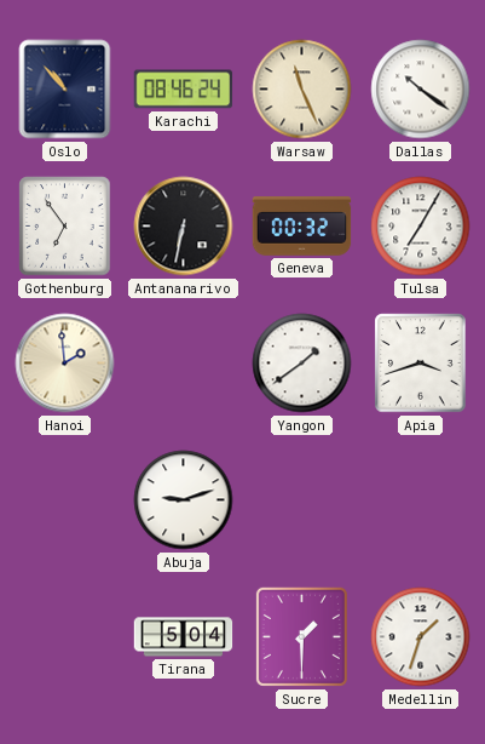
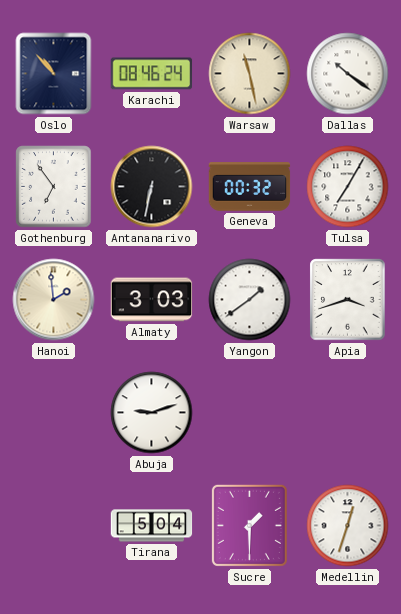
Warsaw: 11:26 -> 11:28 (250, 74)
Almaty: none -> 3:03 (152, 300)
Medellin: 1:33 -> 12:33 (348, 526)
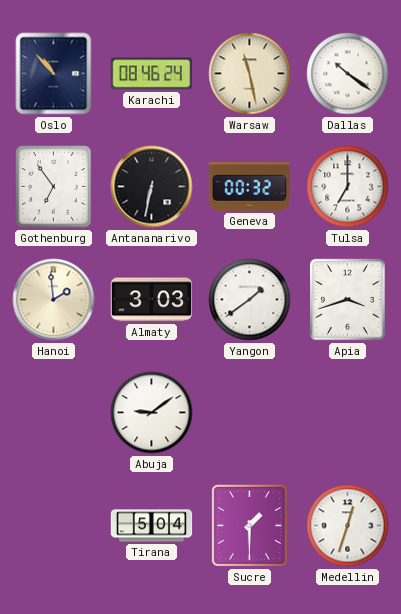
Tulsa: 7:05 -> 7:00 (348, 187)
Abuja: 9:12 -> 9:09 (152, 413)
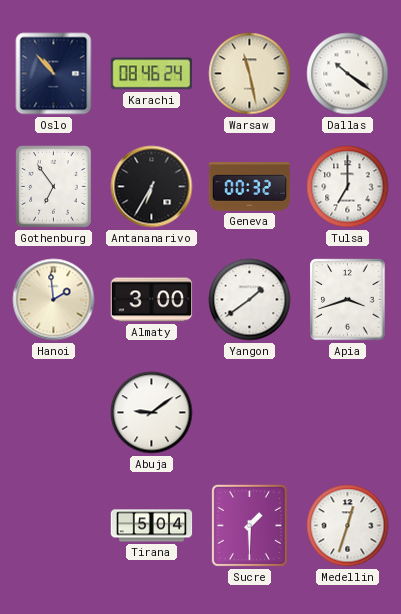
Antananarivo: 6:32 -> 6:35 (152, 187)
Almaty: 3:03 -> 3:00 (152, 300)
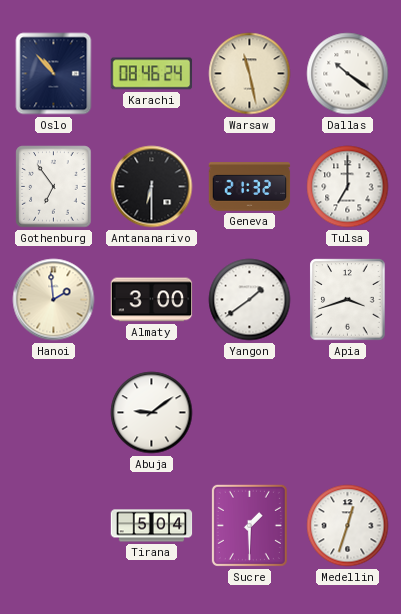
Antananarivo: 6:35 -> 6:30 (152, 187)
Geneva: 00:32 -> 21:32 (250, 187)
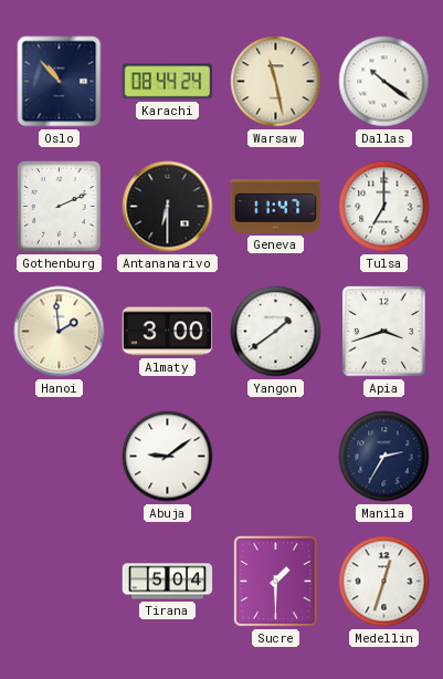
Karachi: 08:46 -> 08:44 (168, 82)
Gothenburg: 6:54 -> 2:11 (60, 207)
Geneva: 21:32 -> 11:47 (276, 207)
Manila: none -> 2:35 (384, 457)
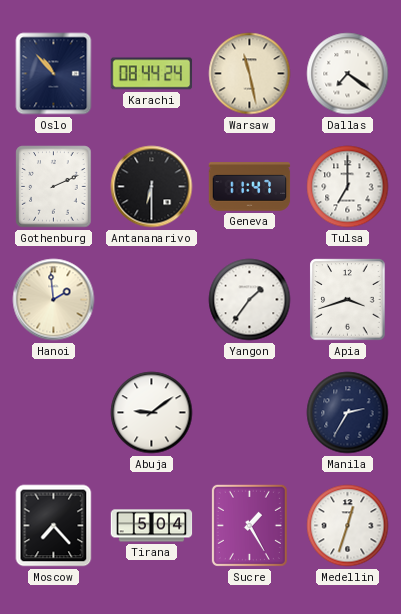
Dallas: 10:21 -> 7:21 (348, 74)
Almaty: 3:00 -> none (168, 332)
Yangon: 1:39 -> 1:36 (250, 300)
Moscow: none -> 7:23 (54, 526)
Sucre: 1:30 -> 1:25 (249, 525)
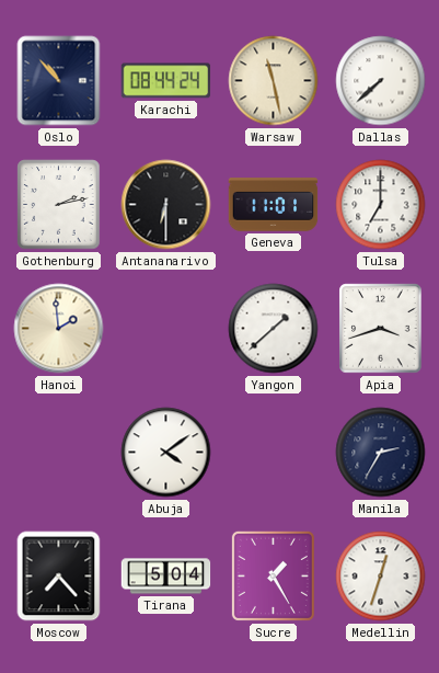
Dallas: 7:21 -> 7:38 (381, 81)
Gothenburg: 2:11 -> 2:13 (59, 205)
Geneva: 11:47 -> 11:01 (274, 205)
Yangon: 1:36 -> 1:38 (274, 329)
Abuja: 9:09 -> 4:09 (166, 453)
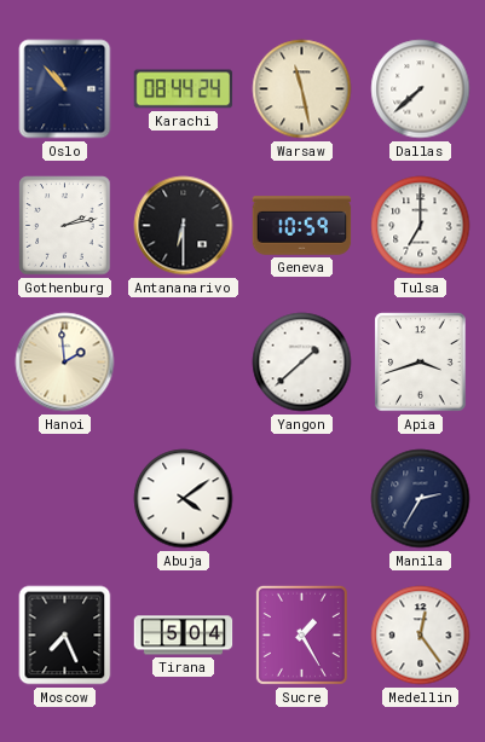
Geneva: 11:01 -> 10:59 (302, 226)
Moscow: 7:23 -> 7:26 (65, 636)
Medellin: 12:33 -> 12:24 (421, 636)
